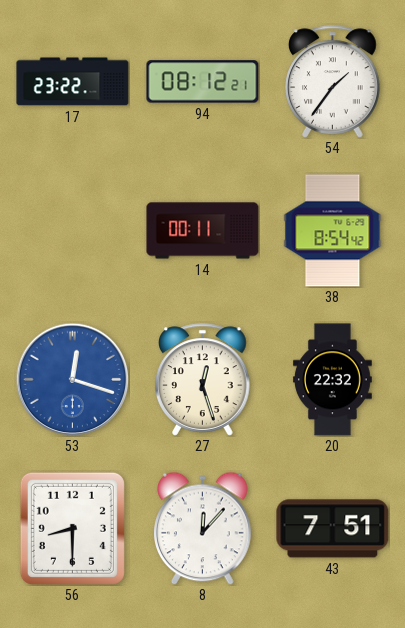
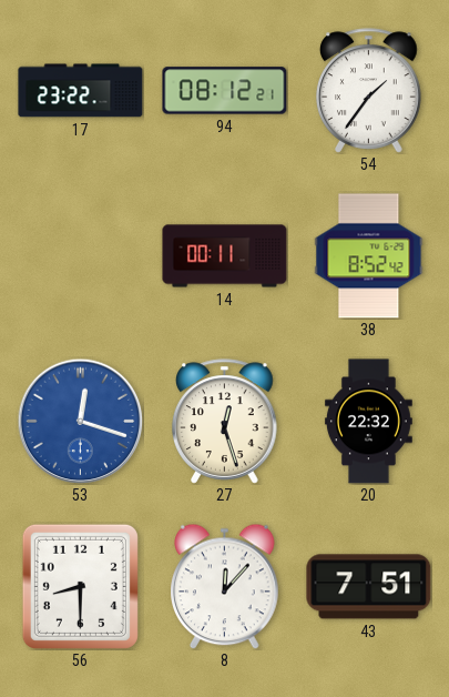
38: 8:54 -> 8:52 (369, 256)
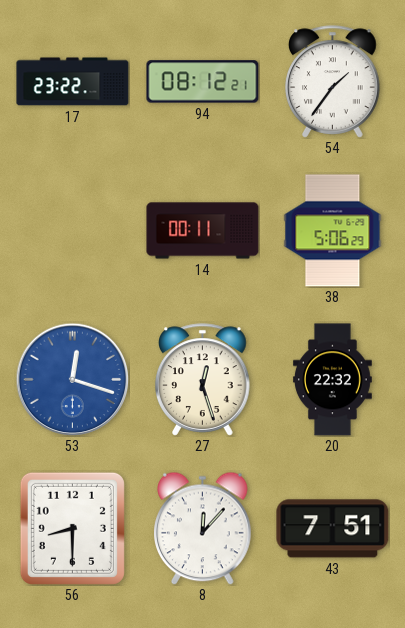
38: 8:52 -> 5:06 (333, 231)
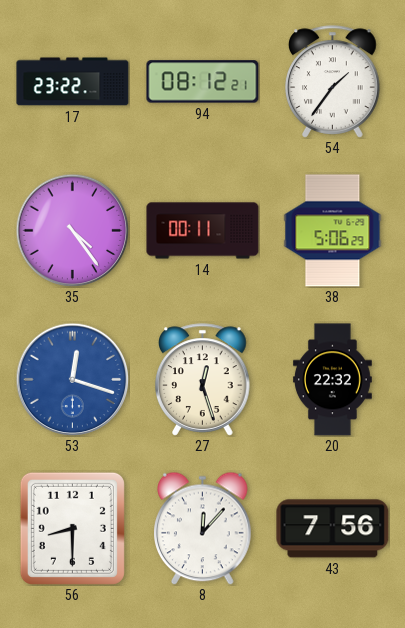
35: none -> 4:24 (72, 230)
43: 7:51 -> 7:56 (333, 529)
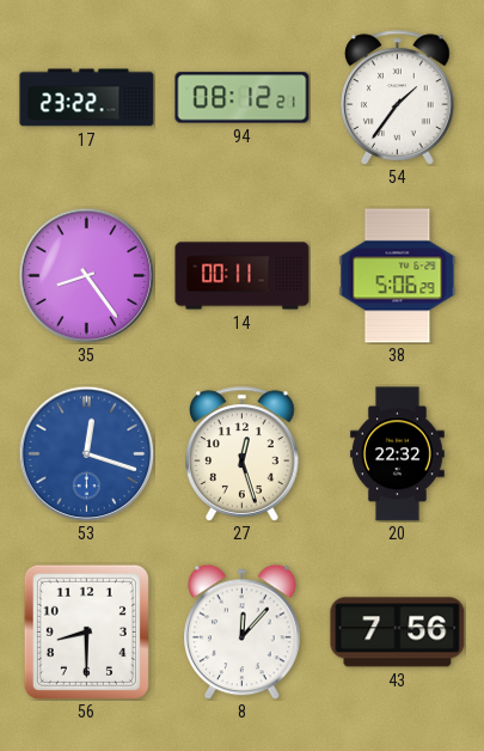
35: 4:24 -> 8:24 (86, 275)
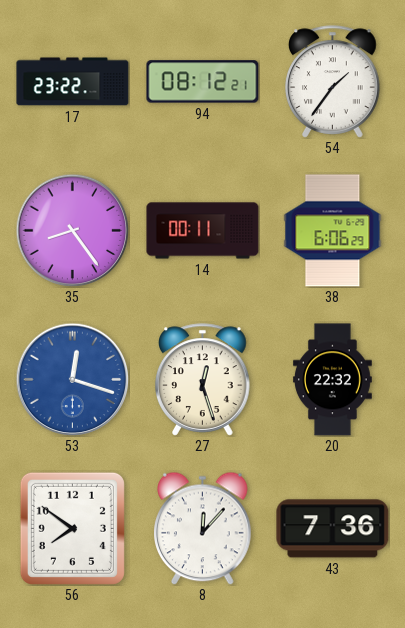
38: 5:06 -> 6:06 (333, 231)
56: 8:30 -> 7:51 (72, 528)
43: 7:56 -> 7:36 (333, 529)
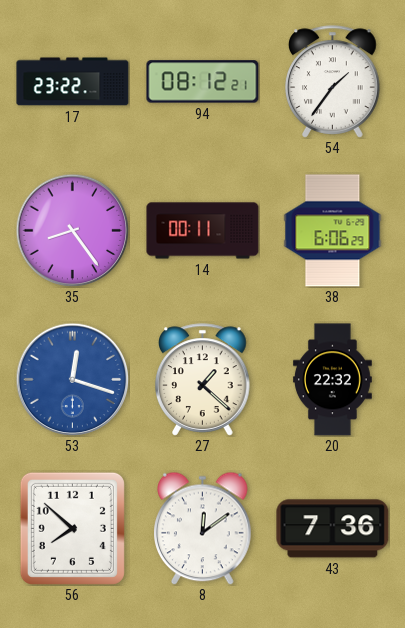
27: 12:27 -> 1:22 (203, 380)
56: 7:51 -> 7:52 (72, 528)
8: 12:07 -> 12:09 (203, 528)
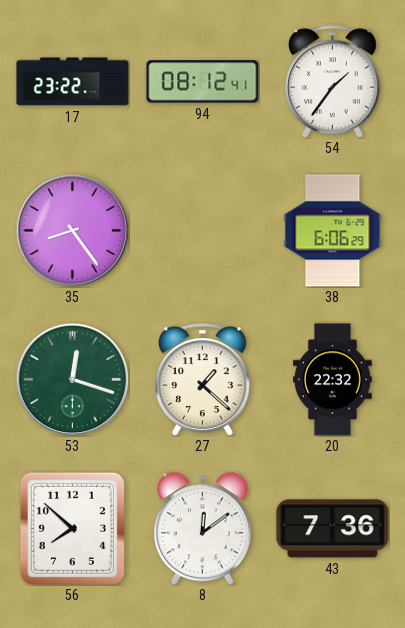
94: 08:12:21 -> 08:12:41 (203, 82)
14: 00:11 -> none (203, 231)
53 dial: blue -> green (72, 379)
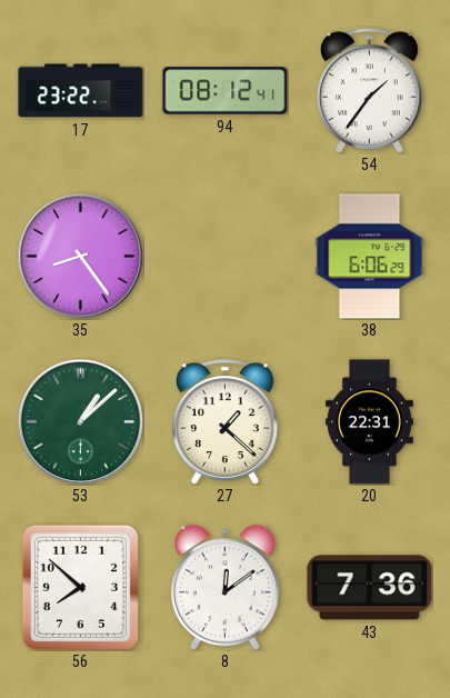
53: 12:18 -> 1:08 (80, 421)
20: 22:32 -> 22:31 (369, 422)
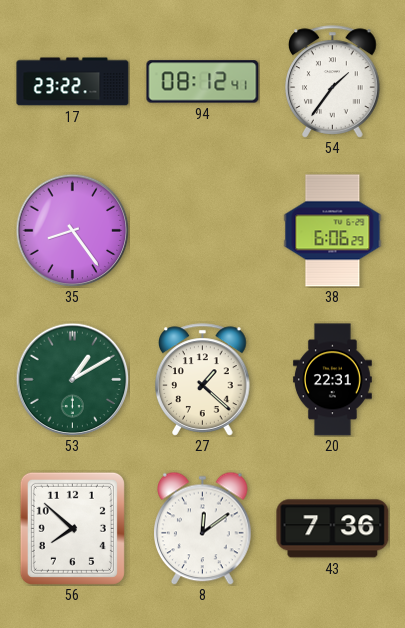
53: 1:08 -> 1:10 (72, 379)
